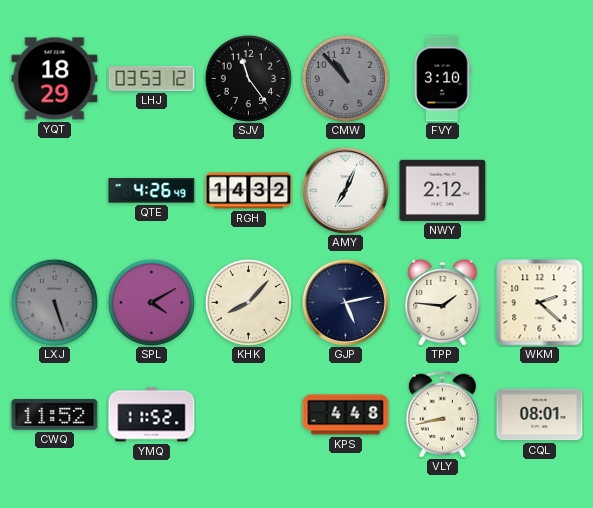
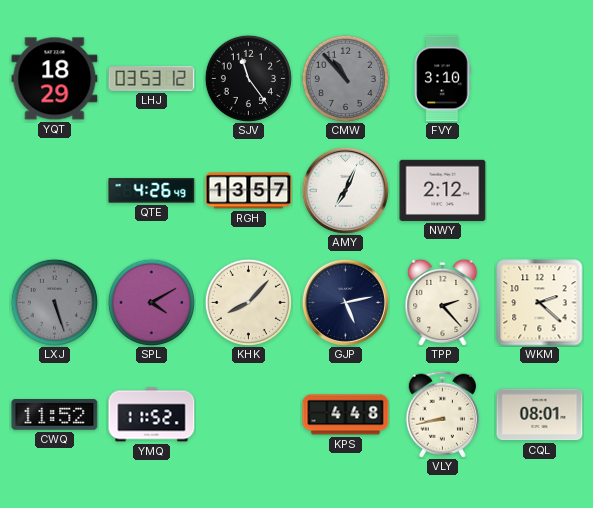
RGH: 14:32 -> 13:57 (249, 191)
TPP: 1:46 -> 2:23 (443, 302)
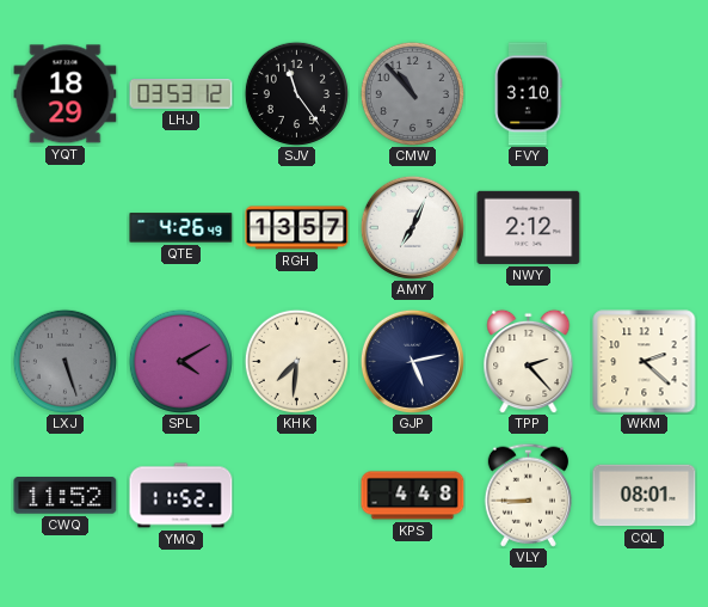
KHK: 8:07 -> 7:31 (296, 361)
VLY: 8:43 -> 8:45 (528, 495)
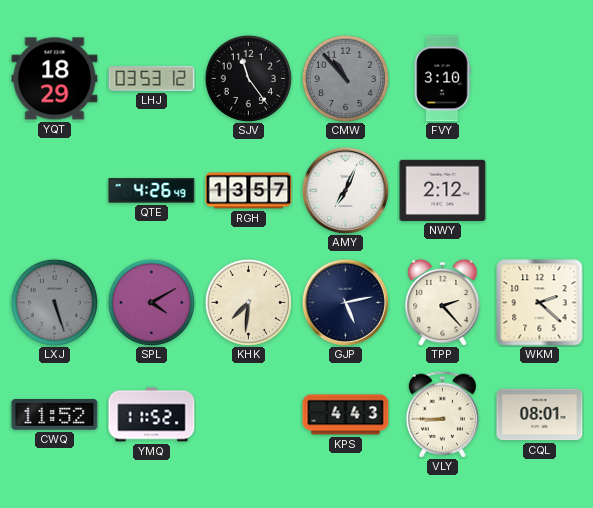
KPS: 4:48 -> 4:43 (346, 415)
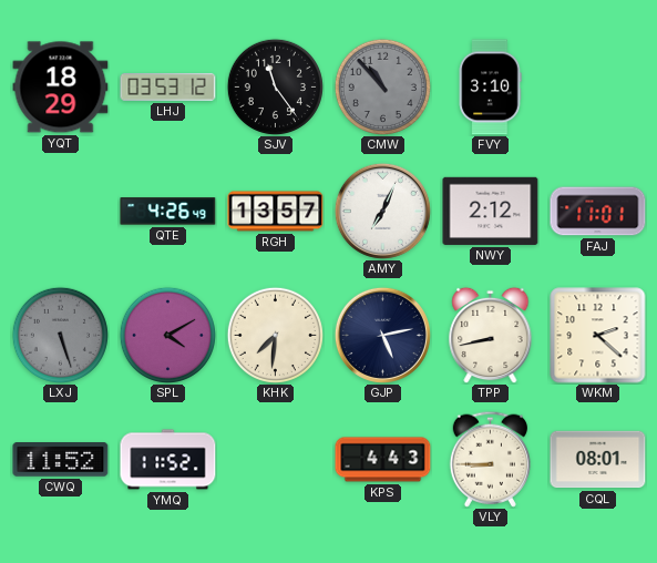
FAJ: none -> 11:01 (598, 212)
TPP: 2:23 -> 8:43 (491, 335)
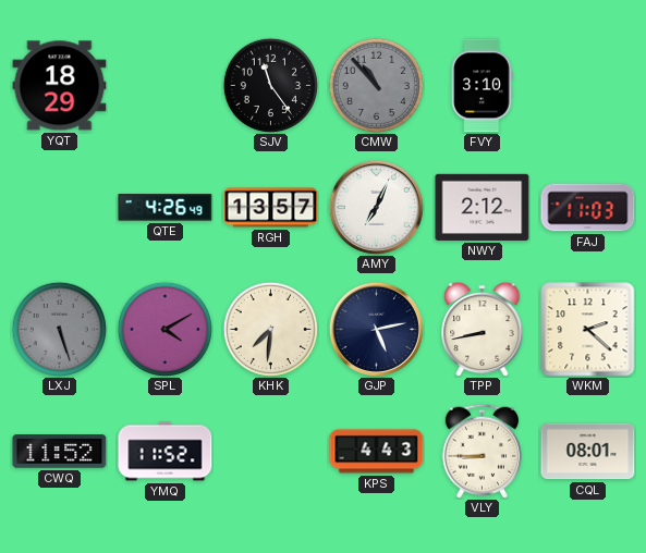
LHJ: 03:53 -> none (168, 86)
FAJ: 11:01 -> 11:03 (588, 208)
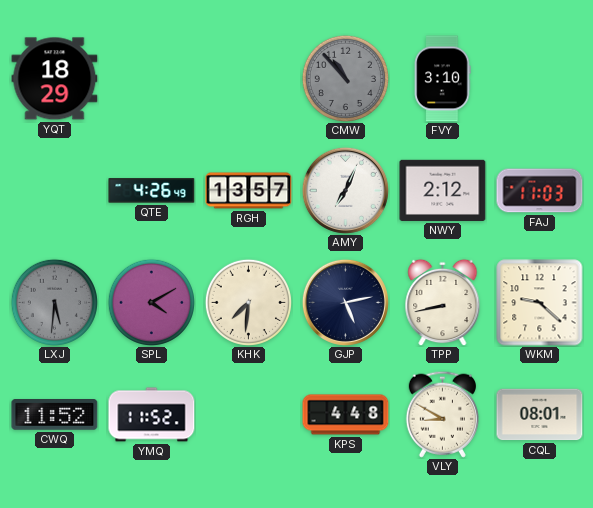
SJV: 11:24 -> none (270, 85)
LXJ: 5:27 -> 5:31 (54, 302)
WKM: 2:22 -> 9:22 (540, 303)
KPS: 4:43 -> 4:48 (346, 415)
VLY: 8:45 -> 8:50 (442, 414)
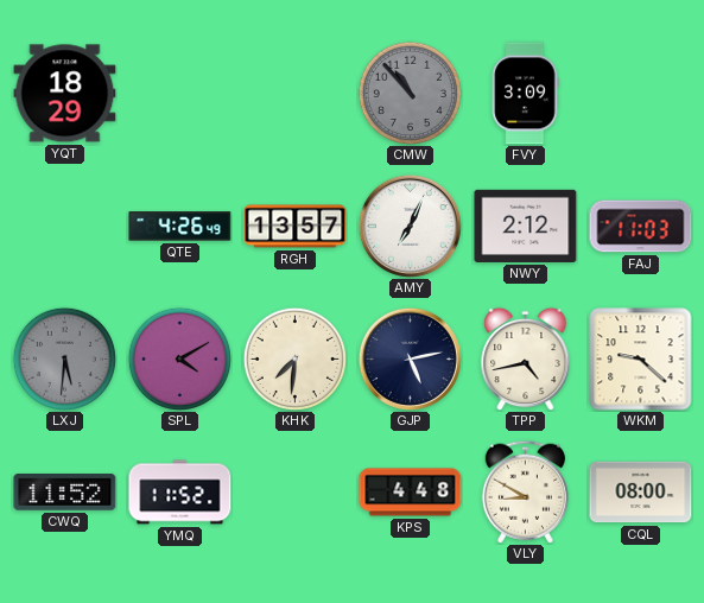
FVY: 3:10 -> 3:09 (525, 94)
TPP: 8:43 -> 4:43 (526, 358)
CQL: 08:01 -> 08:00 (641, 493)
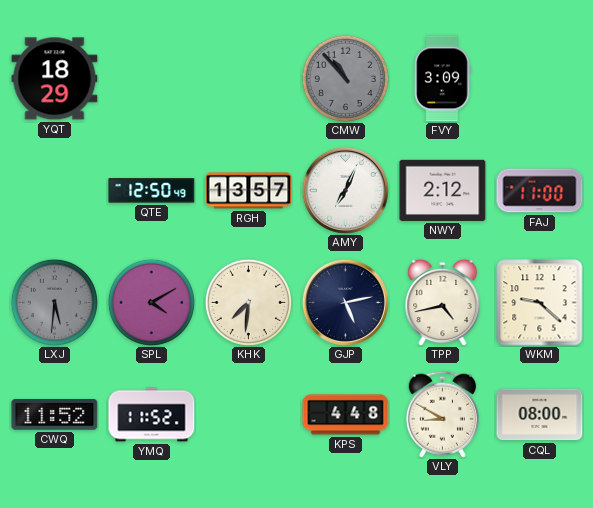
QTE: 4:26 -> 12:50 (152, 191)
FAJ: 11:03 -> 11:00 (540, 191)
